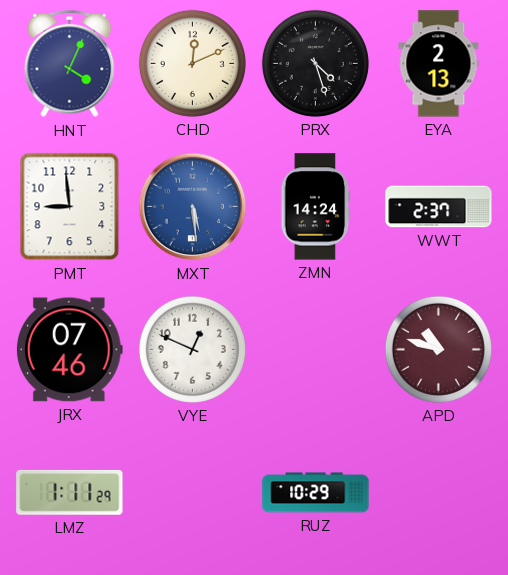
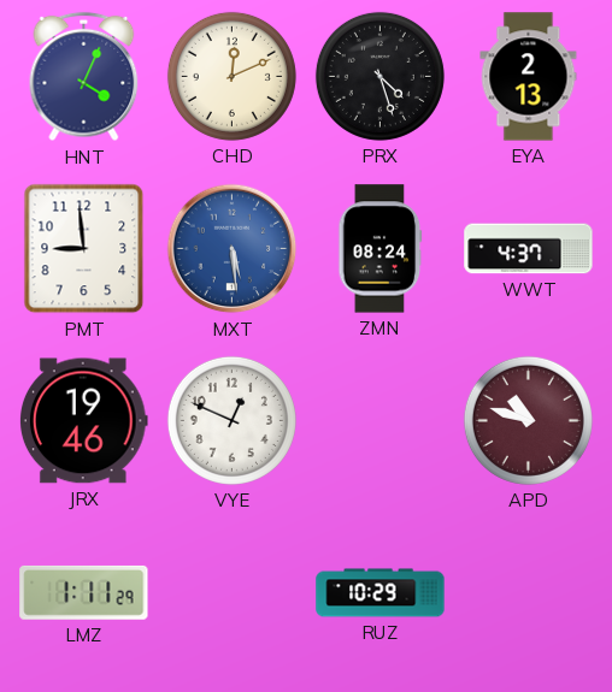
ZMN: 14:24 -> 08:24 (381, 249)
WWT: 2:37 -> 4:37 (529, 249)
JRX: 07:46 -> 19:46 (83, 421)
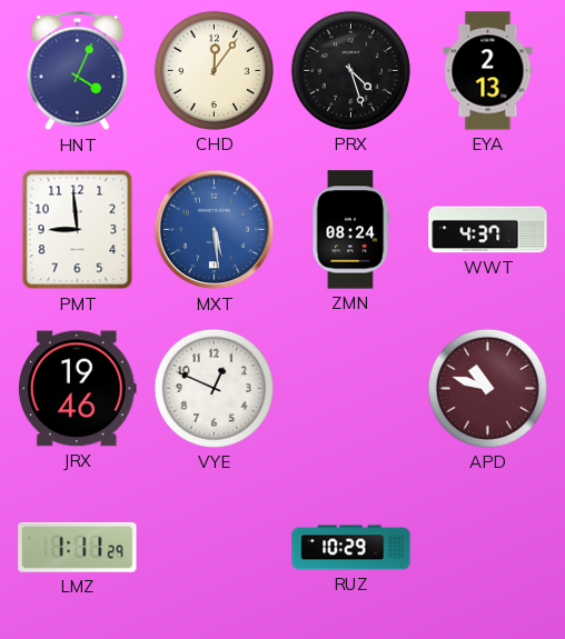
CHD: 12:11 -> 12:06 (214, 70)
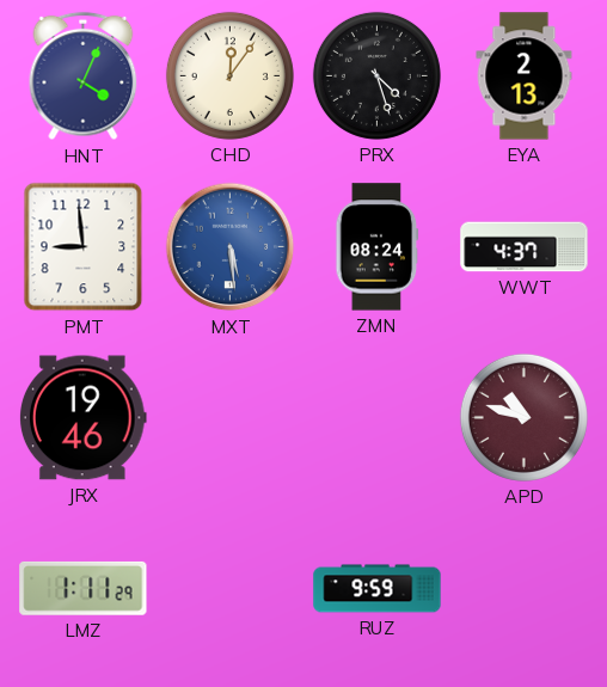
VYE: 12:49 -> none (214, 388)
RUZ: 10:29 -> 9:59 (378, 589)
